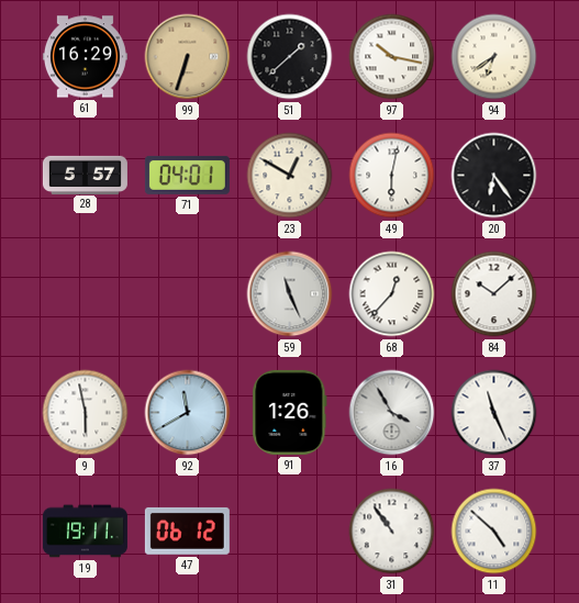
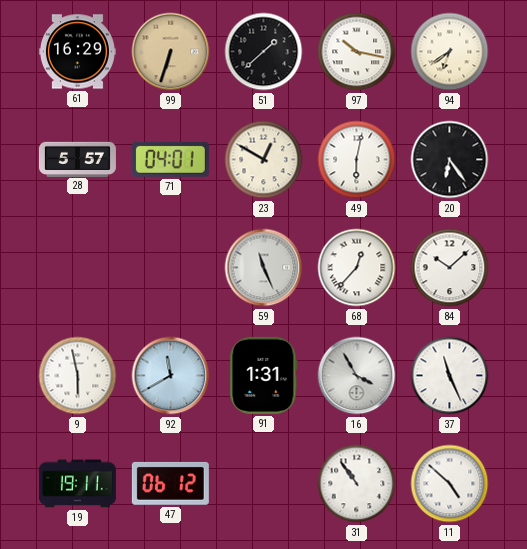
91: 1:26 -> 1:31 (264, 375)
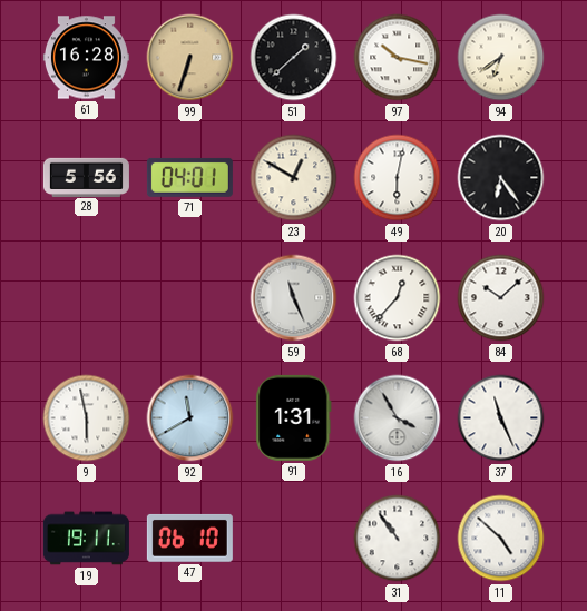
61: 16:29 -> 16:28 (86, 58)
28: 5:57 -> 5:56 (86, 177)
47: 06:12 -> 06:10 (189, 538)
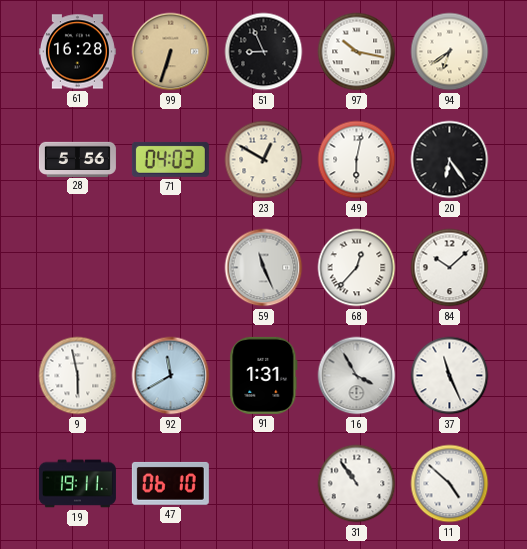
51: 1:38 -> 8:56 (264, 52)
71: 04:01 -> 04:03 (170, 159)
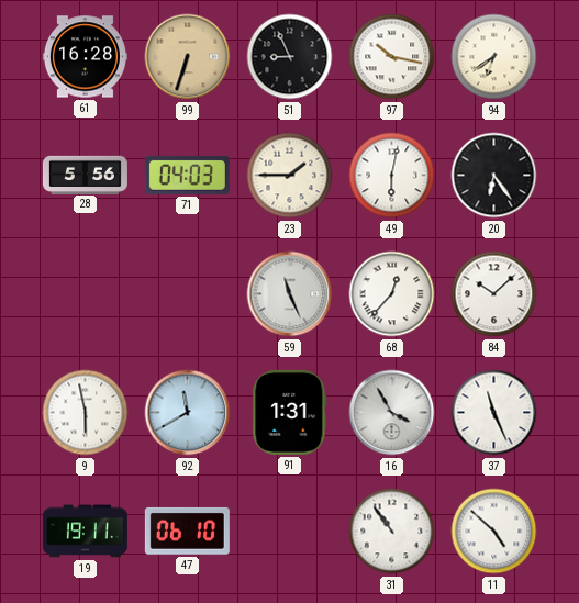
23: 12:50 -> 1:45 (290, 176)
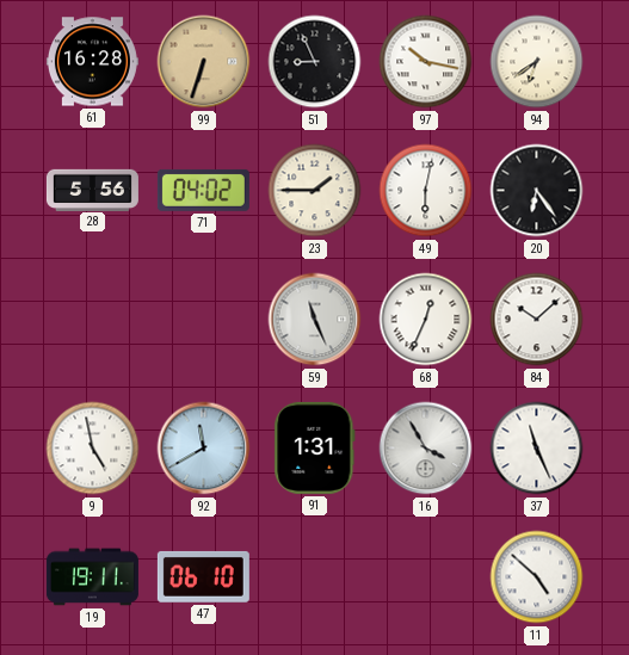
71: 04:03 -> 04:02 (203, 190)
68: 12:37 -> 12:34 (426, 320)
9: 5:58 -> 4:58 (93, 449)
31: 10:54 -> none (392, 532)
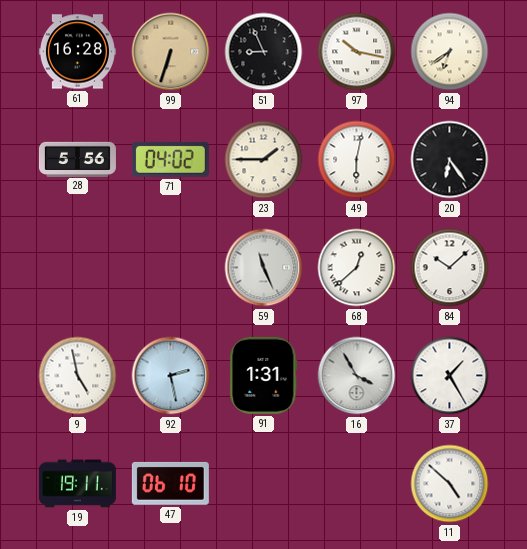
68: 12:34 -> 12:38 (357, 268)
92: 11:40 -> 2:28 (171, 376)
37: 11:26 -> 1:25 (450, 376)
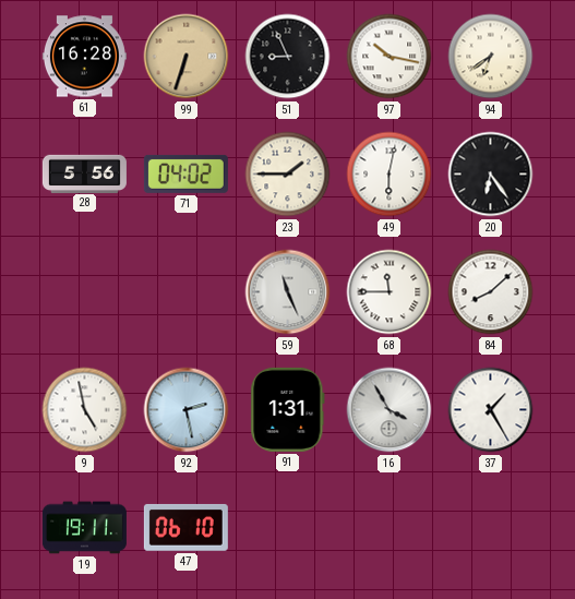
68: 12:38 -> 11:45 (390, 292)
84: 10:08 -> 8:08 (491, 292)
11: 4:52 -> none (450, 484)
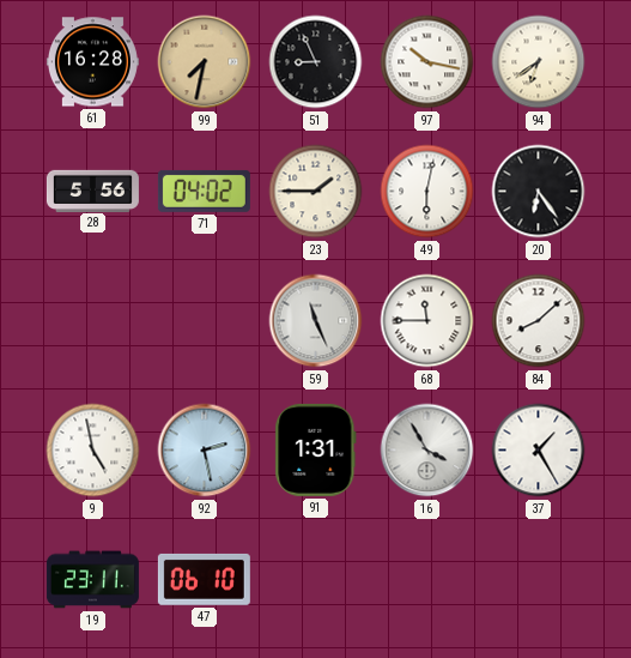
99: 6:33 -> 7:32 (205, 62)
19: 19:11 -> 23:11 (92, 580)
